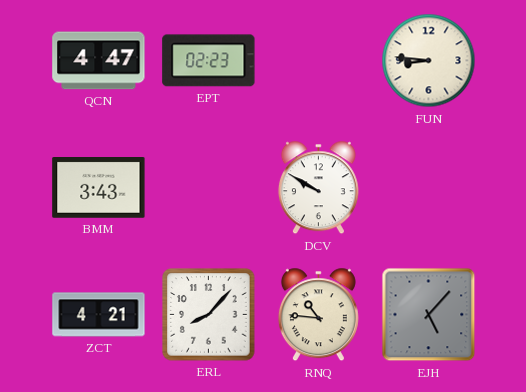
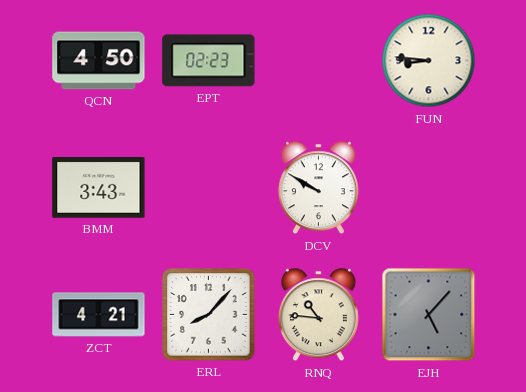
QCN: 4:47 -> 4:50 (99, 61)
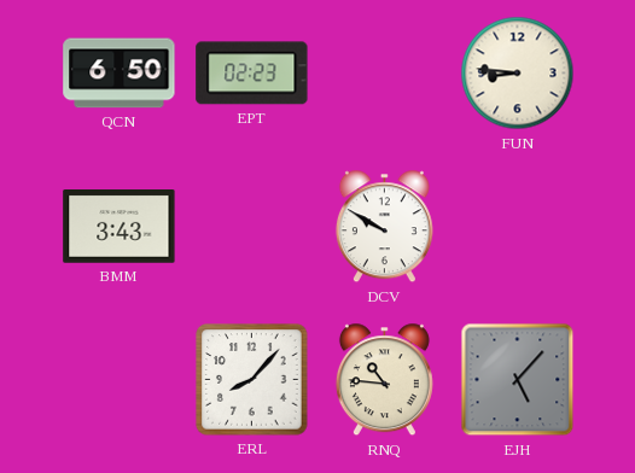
QCN: 4:50 -> 6:50 (120, 74)
ZCT: 4:21 -> none (99, 315)
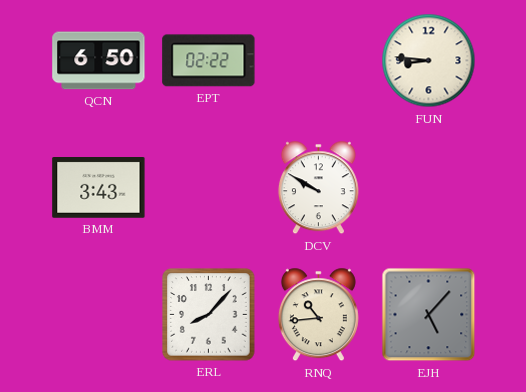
EPT: 02:23 -> 02:22 (209, 61)
RNQ: 10:46 -> 10:44 (318, 315)
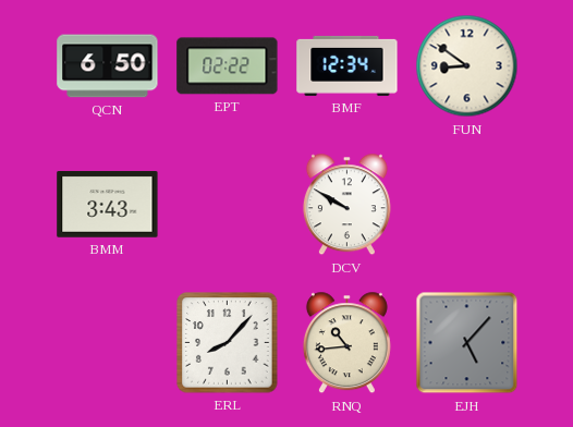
BMF: none -> 12:34 (348, 65)
FUN: 8:46 -> 8:51 (467, 66)
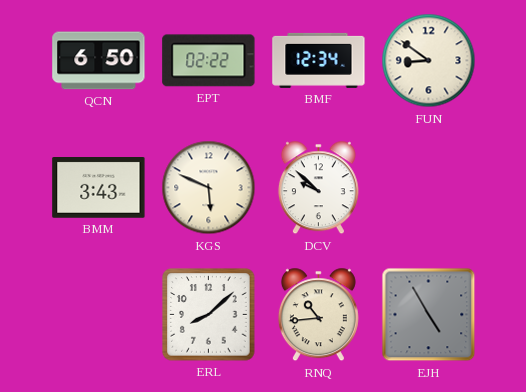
KGS: none -> 5:49 (209, 188)
DCV: 9:50 -> 9:52 (318, 188)
ERL: 8:07 -> 8:08 (209, 315)
EJH: 5:07 -> 4:55 (429, 315)
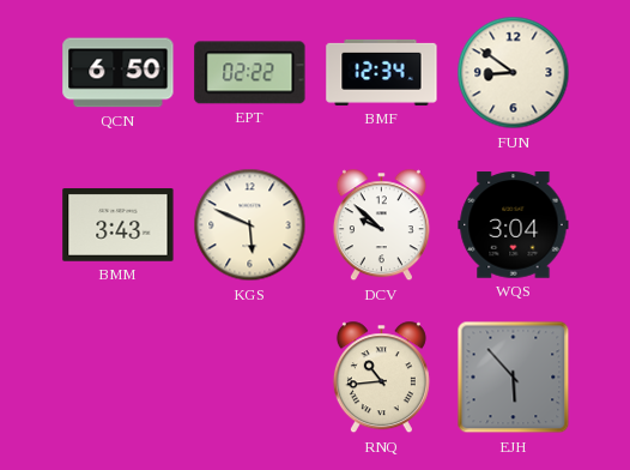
WQS: none -> 3:04 (514, 225)
ERL: 8:08 -> none (209, 315)
EJH: 4:55 -> 5:53 (514, 378)
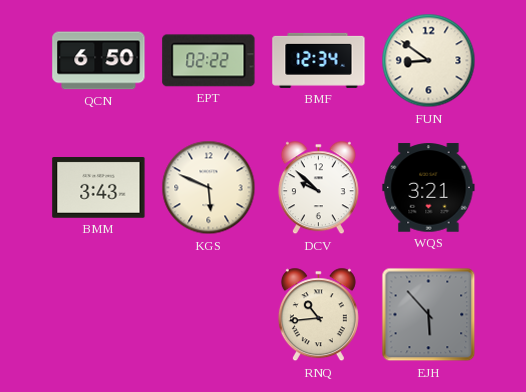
WQS: 3:04 -> 3:21 (429, 188)
